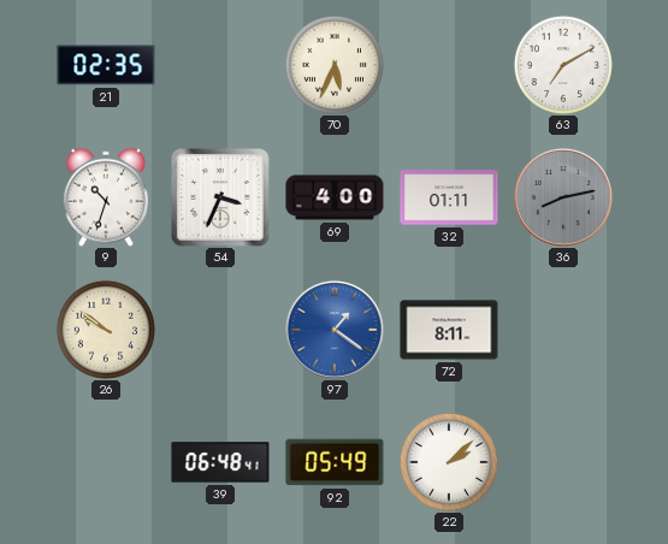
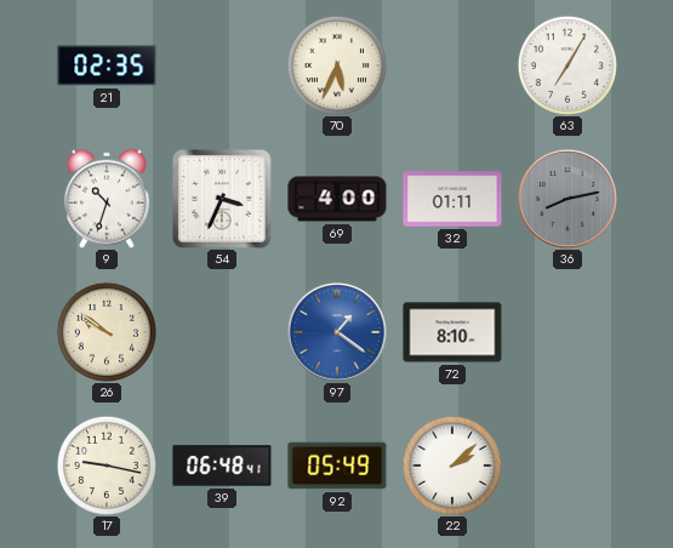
63: 7:10 -> 7:05 (568, 65)
72: 8:11 -> 8:10 (452, 332)
17: none -> 9:17 (107, 466)
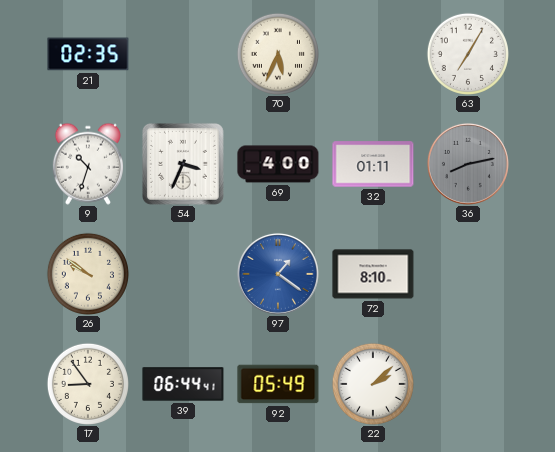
17: 9:17 -> 8:54 (88, 384)
39: 06:48 -> 06:44 (183, 384)
